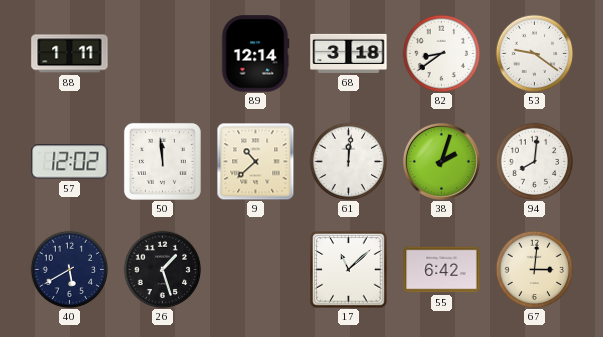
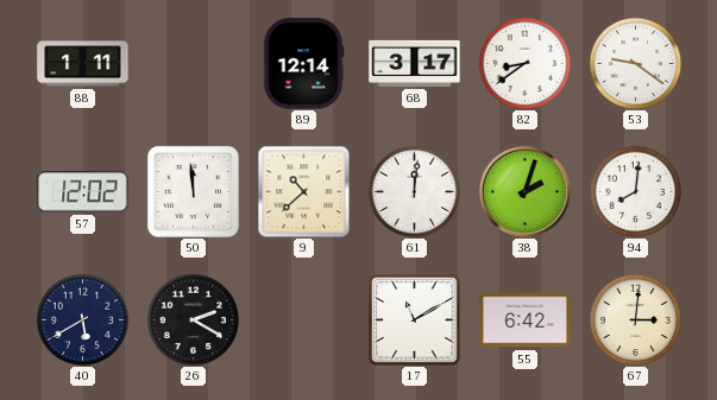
68: 3:18 -> 3:17 (415, 63)
26: 1:27 -> 2:20 (193, 319)
17: 11:08 -> 11:10 (415, 320)
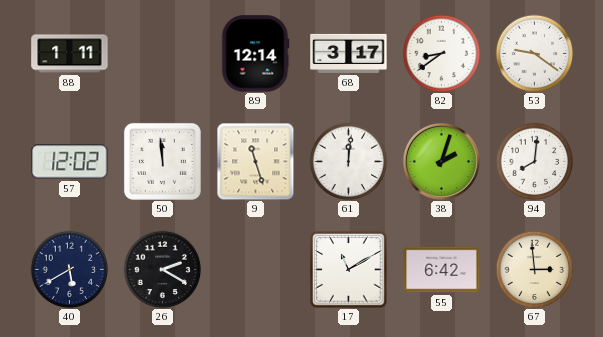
9: 10:38 -> 11:27 (255, 161)
67: 3:01 -> 2:59 (534, 269)
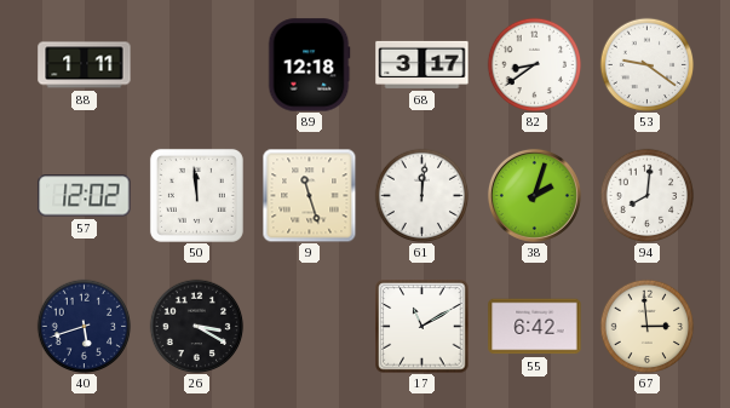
89: 12:14 -> 12:18 (309, 65)
40: 5:40 -> 5:42 (84, 326)
26: 2:20 -> 3:20 (196, 326)
